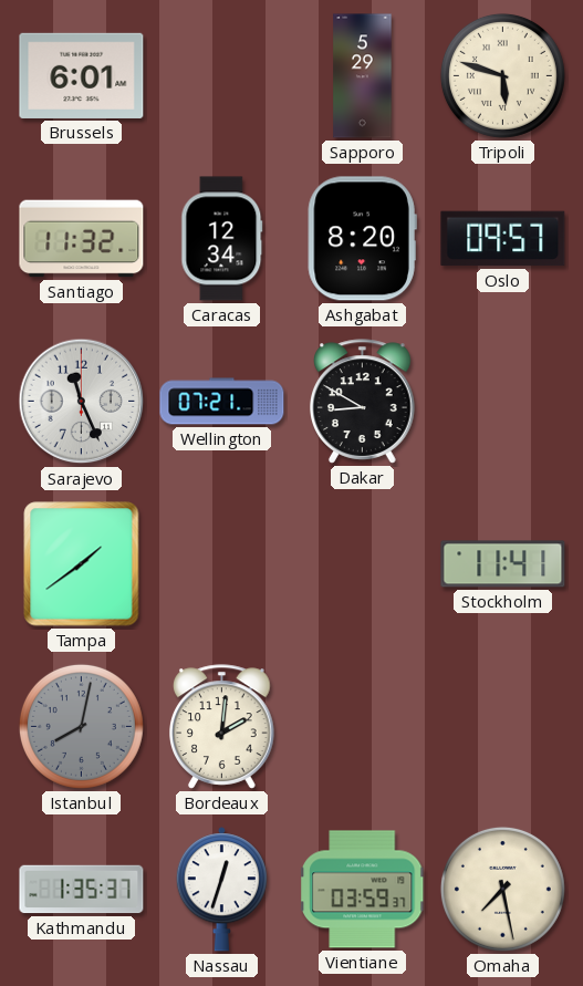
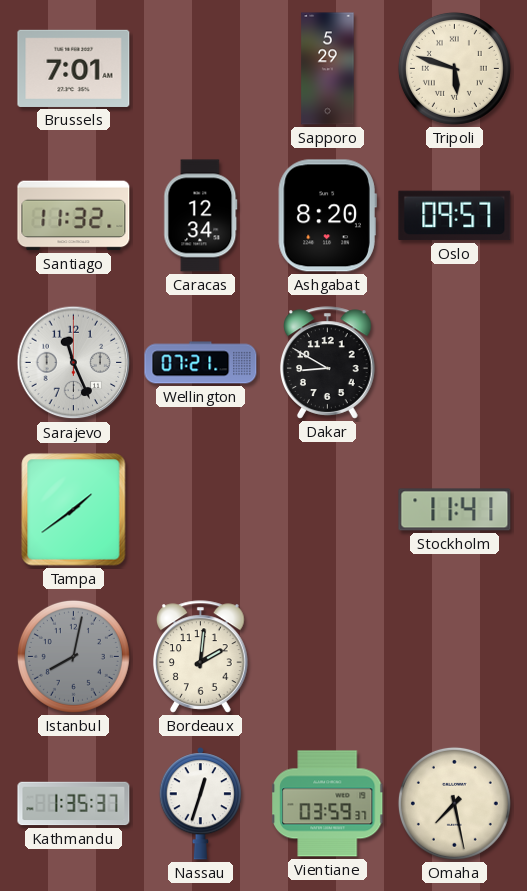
Brussels: 6:01 -> 7:01 (74, 68)
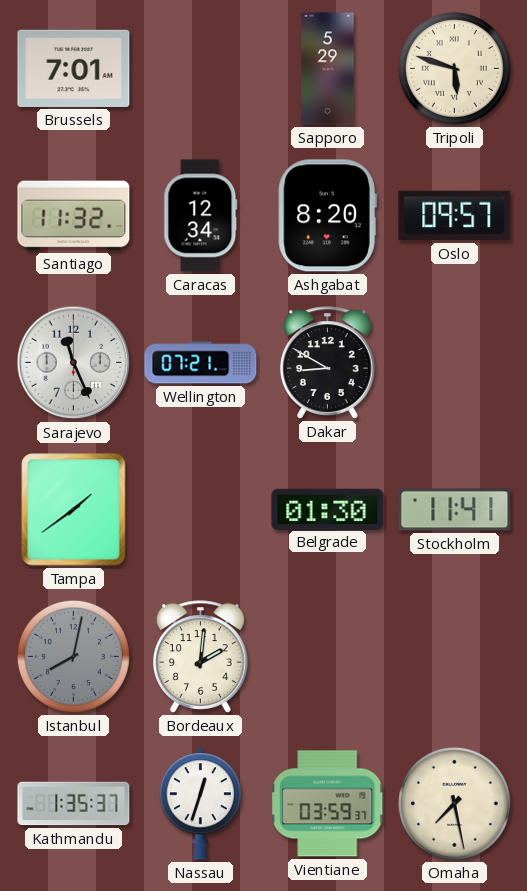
Belgrade: none -> 01:30 (328, 509)
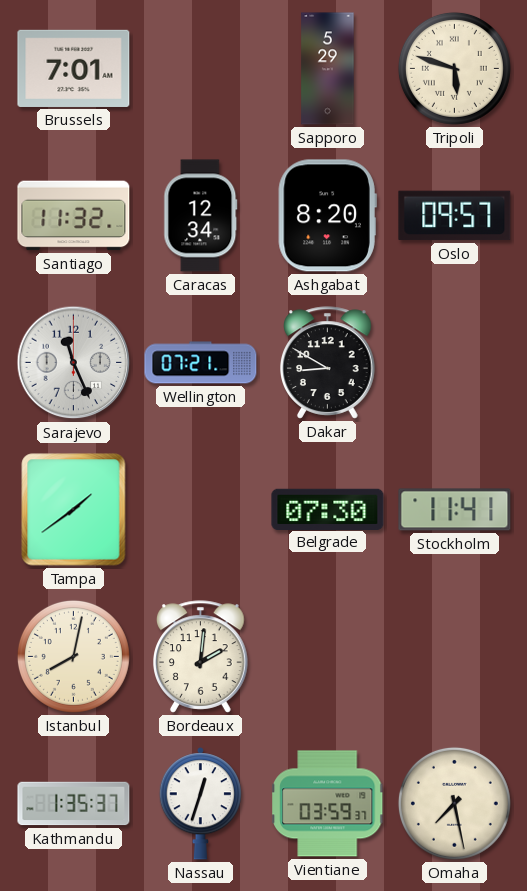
Belgrade: 01:30 -> 07:30 (328, 509)
Istanbul dial: grey -> cream (73, 656)
